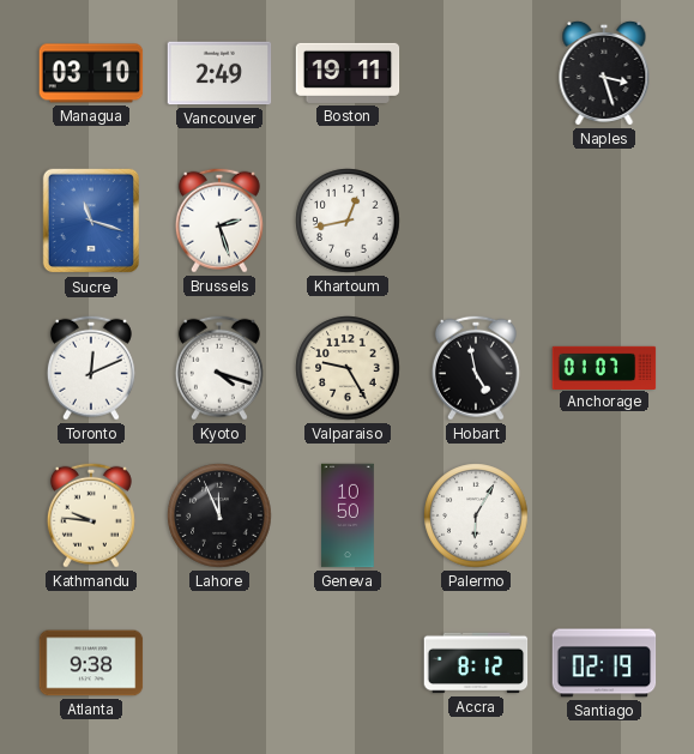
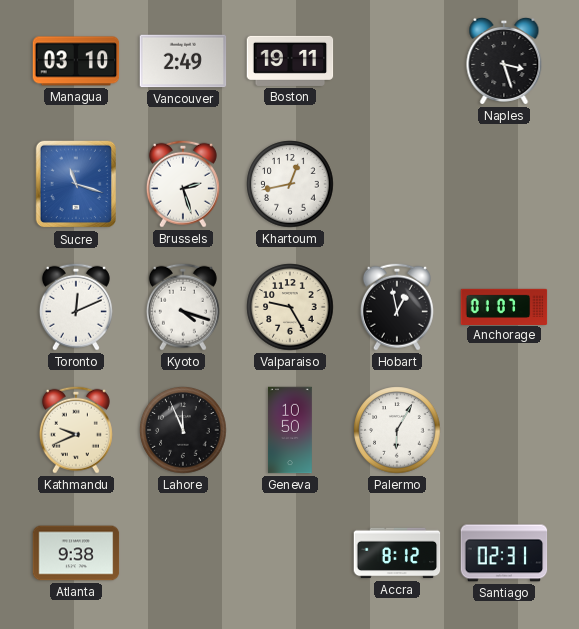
Hobart: 4:58 -> 12:58 (397, 307)
Kathmandu: 9:46 -> 9:41 (76, 430)
Santiago: 02:19 -> 02:31 (504, 553)
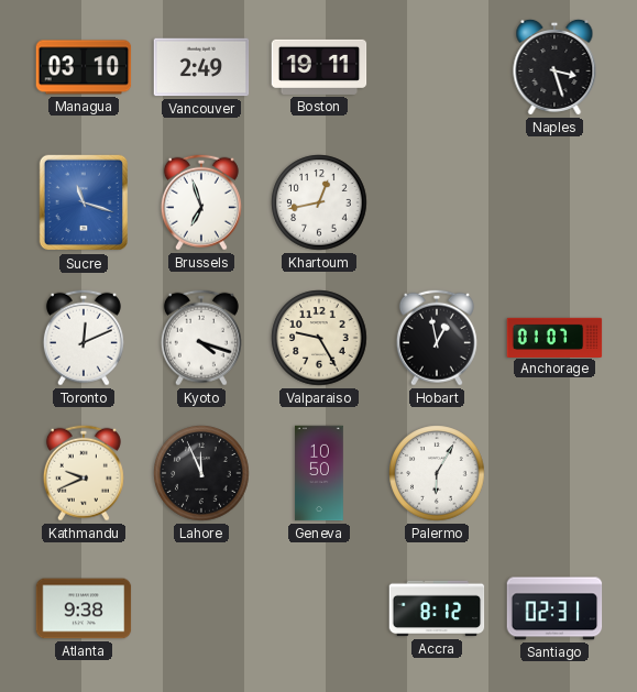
Brussels: 2:27 -> 6:57 (201, 202)
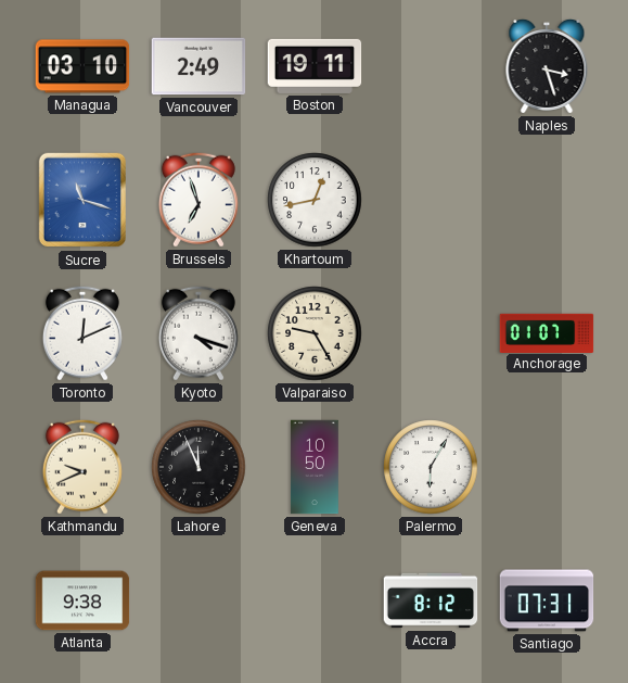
Hobart: 12:58 -> none (437, 338)
Santiago: 02:31 -> 07:31 (547, 600)
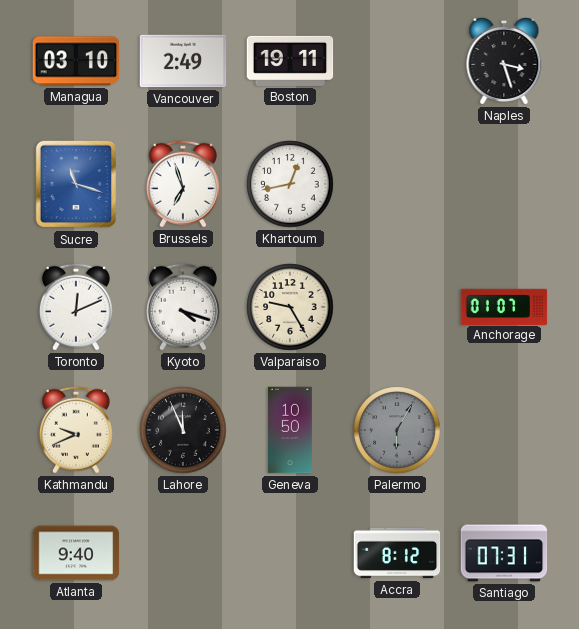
Palermo dial: white -> grey (397, 430)
Atlanta: 9:38 -> 9:40 (76, 553)
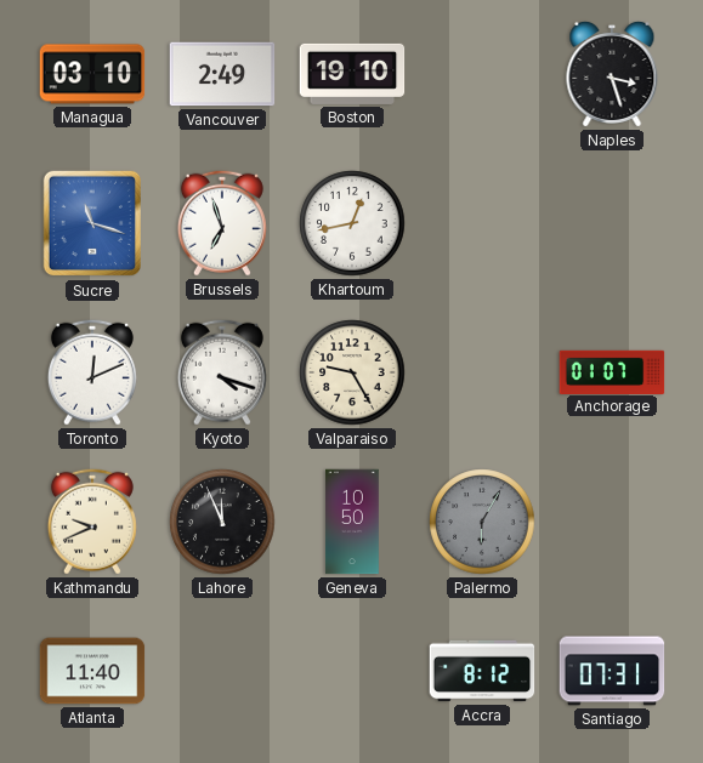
Boston: 19:11 -> 19:10 (352, 74)
Atlanta: 9:40 -> 11:40 (92, 671)
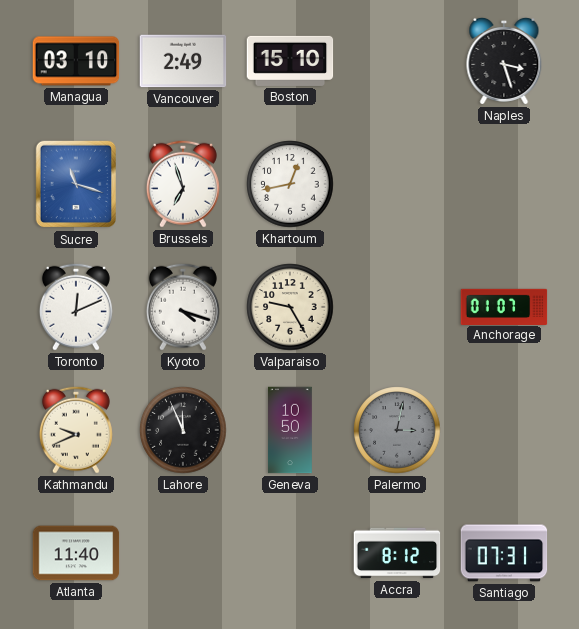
Boston: 19:10 -> 15:10 (290, 61)
Palermo: 6:05 -> 3:02 (397, 430)
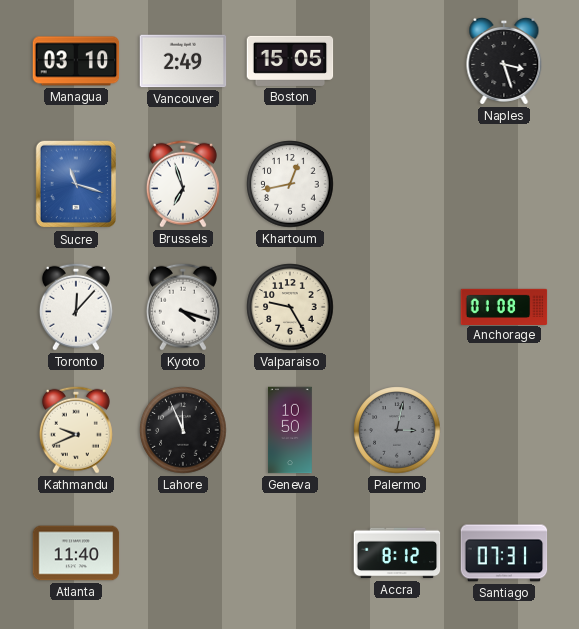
Boston: 15:10 -> 15:05 (290, 61)
Toronto: 12:11 -> 12:07 (76, 307)
Anchorage: 01:07 -> 01:08 (504, 306)
